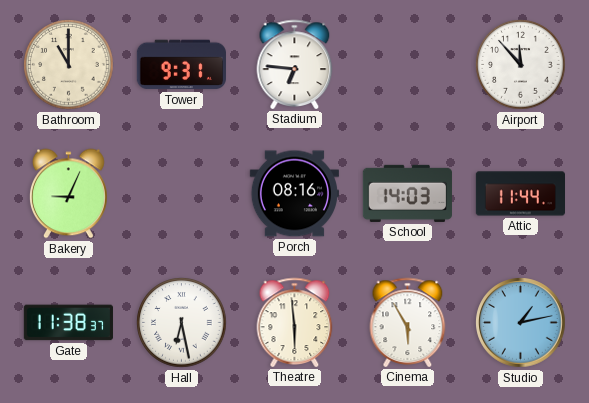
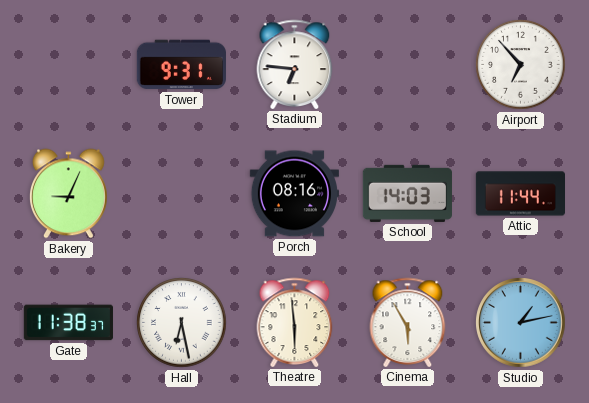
Bathroom: 11:00 -> none (69, 65)
Airport: 11:53 -> 6:53 (521, 65)
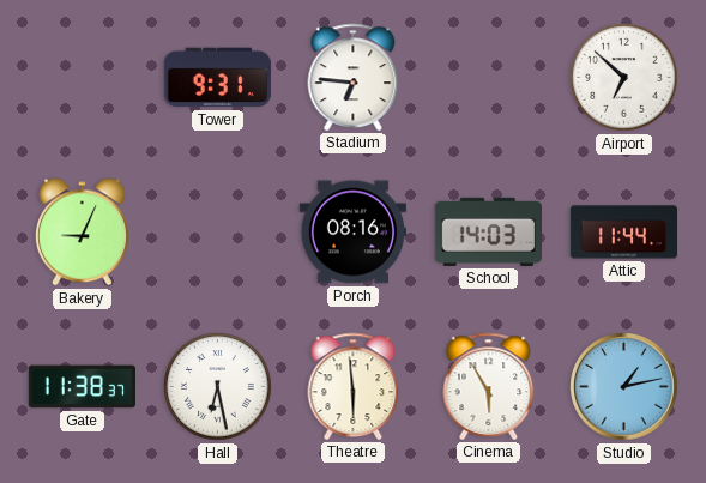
Airport: 6:53 -> 6:52 (624, 78)
